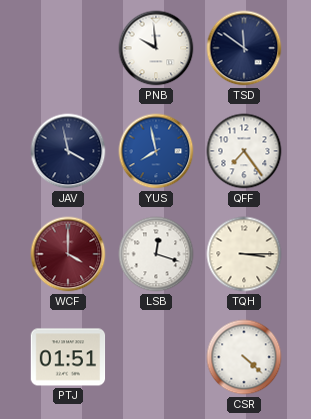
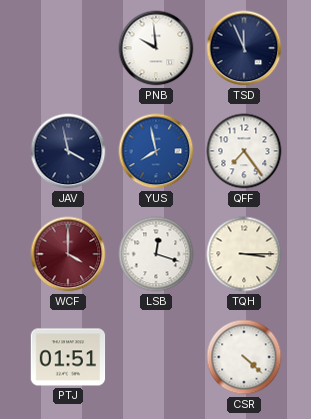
TSD: 11:51 -> 11:56 (244, 48)
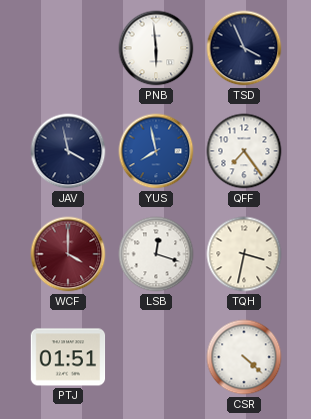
PNB: 9:59 -> 5:59 (156, 48)
TSD: 11:56 -> 3:56 (244, 48)
TQH: 3:15 -> 3:32 (244, 254)
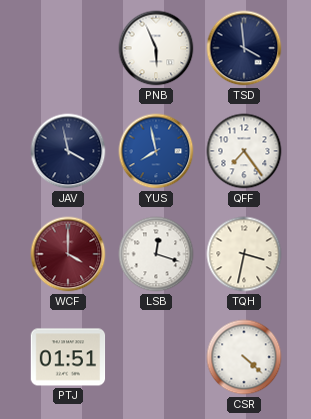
PNB: 5:59 -> 5:56 (156, 48)
TSD: 3:56 -> 3:59 (244, 48)
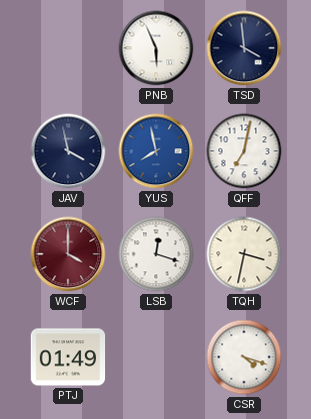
QFF: 7:24 -> 7:02 (244, 151)
PTJ: 01:51 -> 01:49 (68, 357)
CSR: 4:22 -> 4:18 (244, 357)
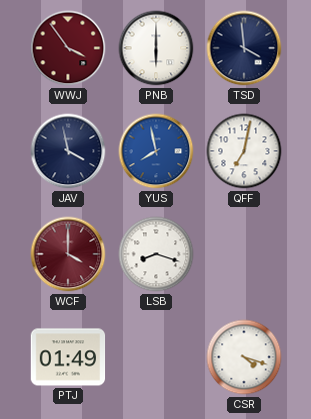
WWJ: none -> 3:54 (68, 48)
PNB: 5:56 -> 6:00 (156, 48)
LSB: 12:18 -> 8:18 (156, 254)
TQH: 3:32 -> none (244, 254)
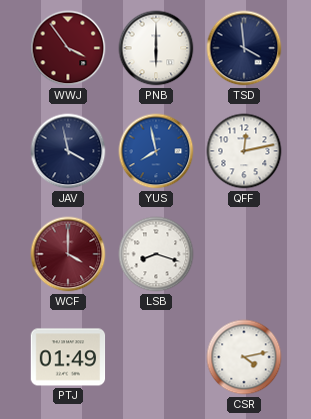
QFF: 7:02 -> 12:13 (244, 151)
CSR: 4:18 -> 4:13 (244, 357)
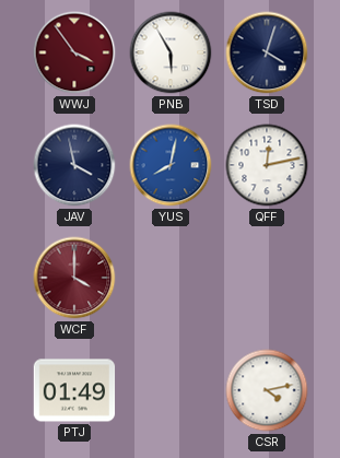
PNB: 6:00 -> 5:55 (171, 52)
TSD: 3:59 -> 4:03 (267, 52)
YUS: 7:58 -> 8:02 (171, 165)
LSB: 8:18 -> none (156, 254)
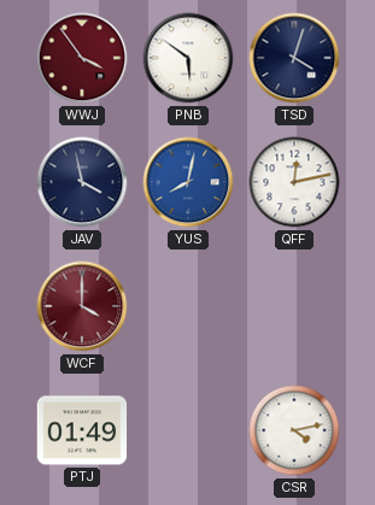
PNB: 5:55 -> 5:51 (188, 58)
